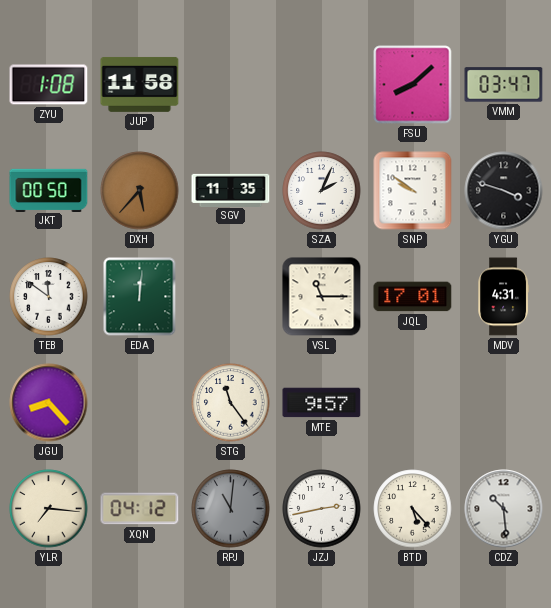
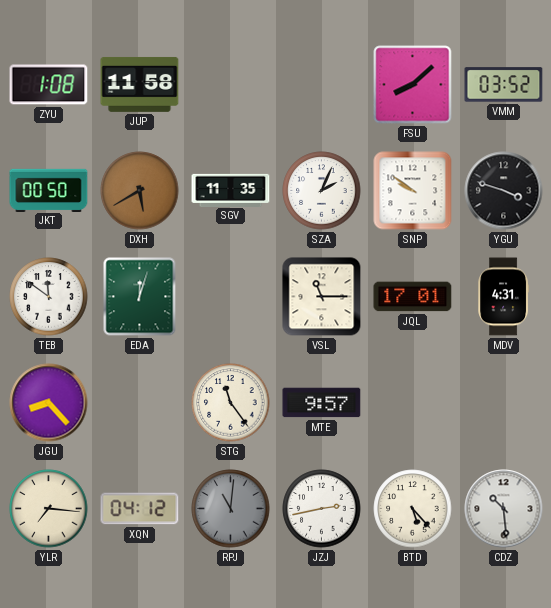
VMM: 03:47 -> 03:52 (504, 85)
DXH: 5:37 -> 5:40 (140, 191)
EDA: 12:01 -> 12:03 (140, 297)
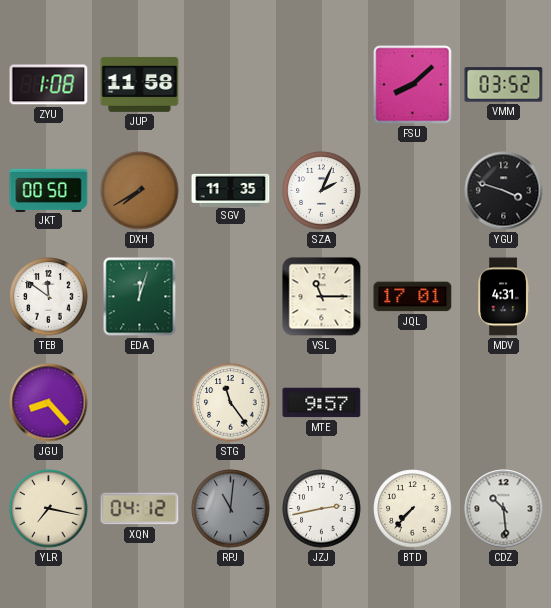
DXH: 5:40 -> 7:40 (140, 191)
SNP: 9:51 -> none (413, 191)
YLR: 7:16 -> 7:17 (49, 509)
BTD: 5:23 -> 7:37 (413, 509)
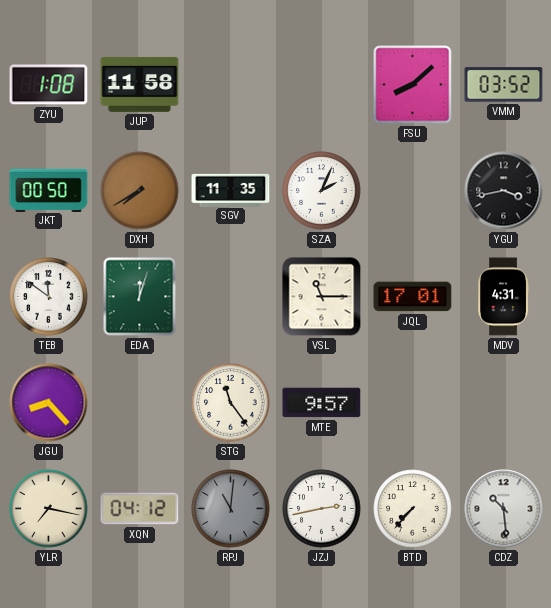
YGU: 3:48 -> 3:43 (504, 191)
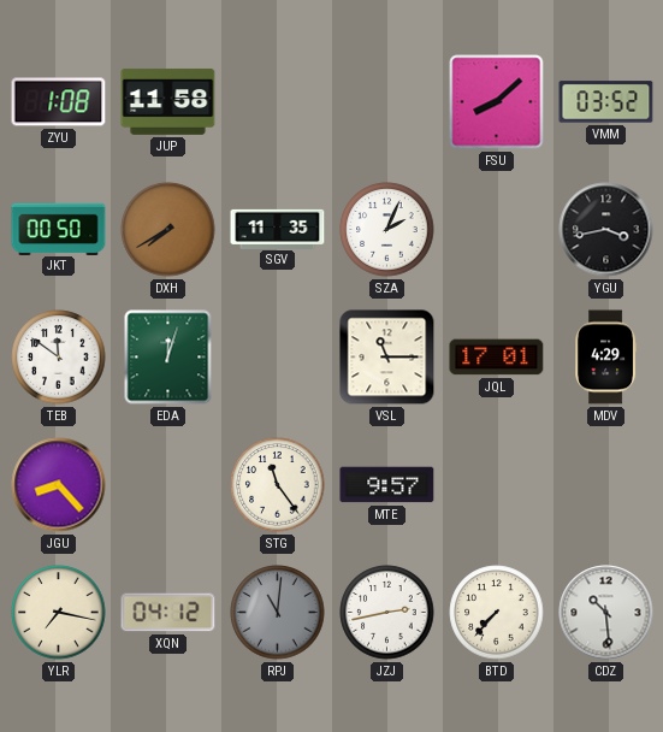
MDV: 4:31 -> 4:29 (606, 358)
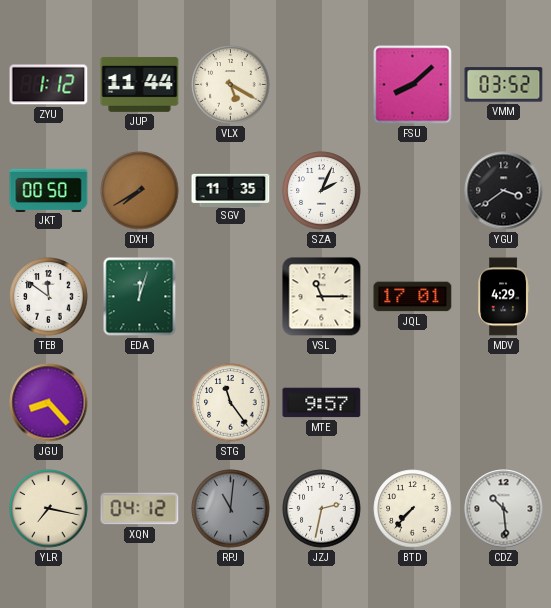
ZYU: 1:08 -> 1:12 (49, 85)
JUP: 11:58 -> 11:44 (140, 84)
VLX: none -> 5:20 (231, 85)
YGU: 3:43 -> 3:39 (504, 191)
JZJ: 2:43 -> 2:32 (322, 509)
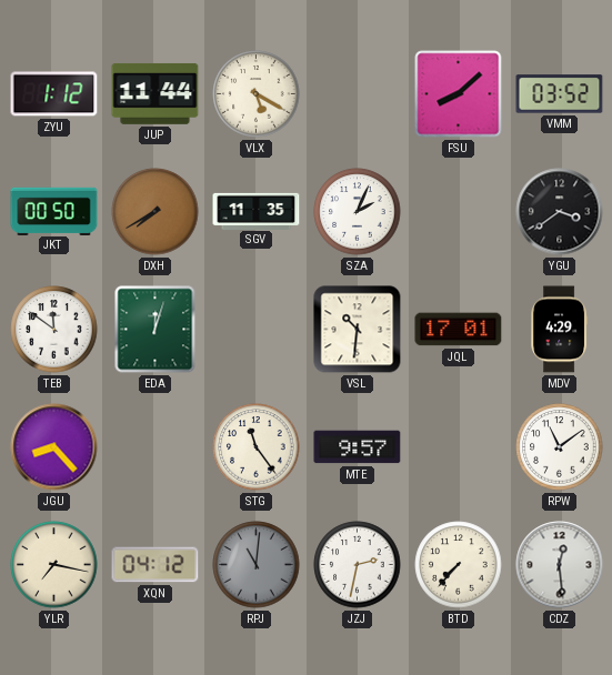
VSL: 11:15 -> 10:31 (358, 330)
RPW: none -> 11:09 (560, 447)
CDZ: 10:29 -> 12:29 (560, 565)
